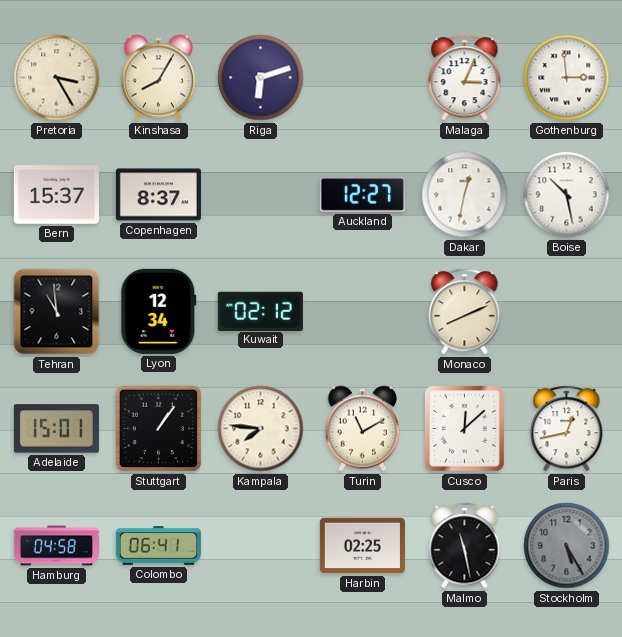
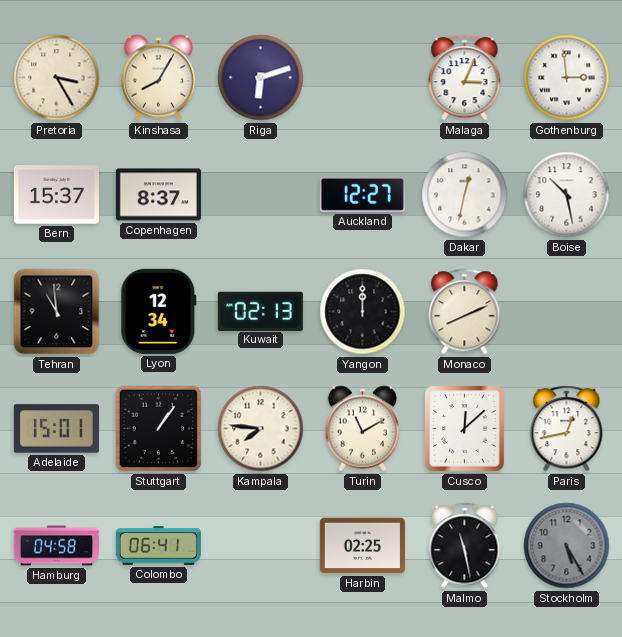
Kuwait: 02:12 -> 02:13 (260, 311)
Yangon: none -> 12:00 (363, 312)
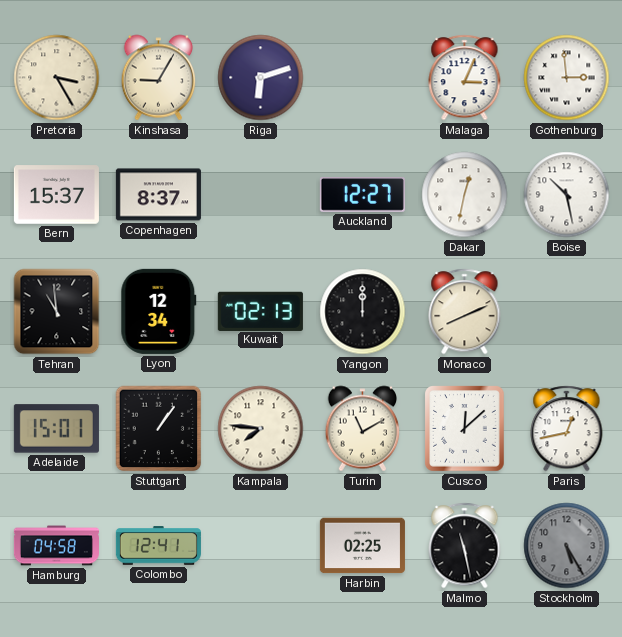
Kinshasa: 8:05 -> 9:05 (159, 78)
Colombo: 06:41 -> 12:41 (158, 546)
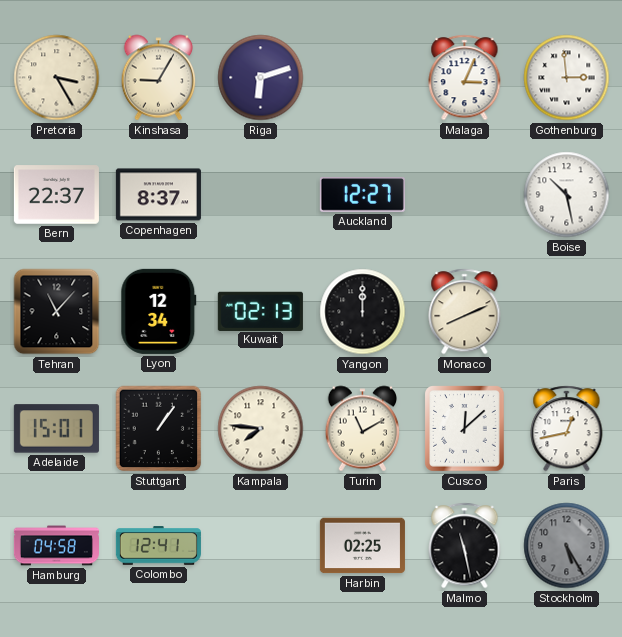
Bern: 15:37 -> 22:37 (56, 195)
Dakar: 12:32 -> none (465, 195)
Tehran: 10:59 -> 11:07 (57, 312)
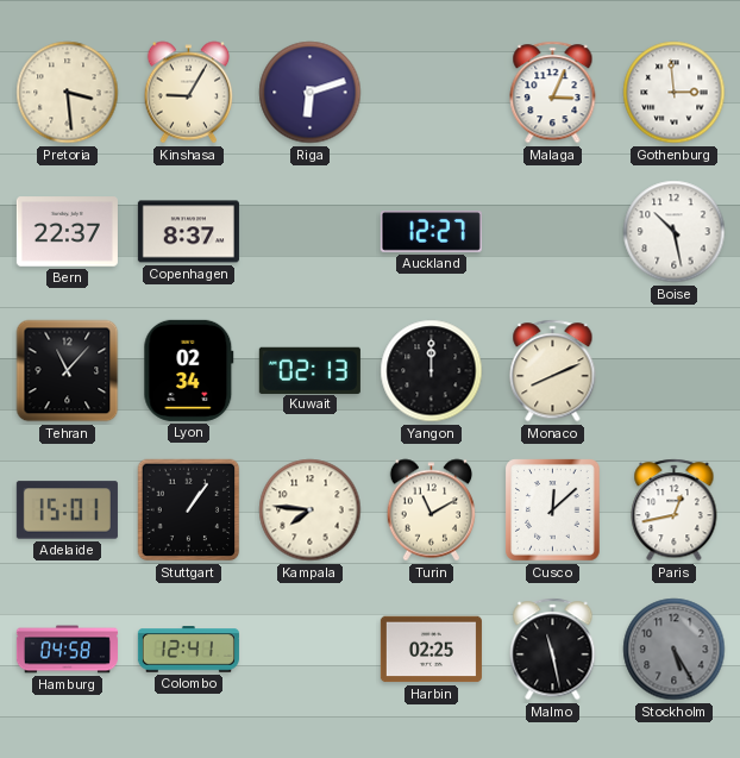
Pretoria: 3:25 -> 3:29 (68, 93)
Lyon: 12:34 -> 02:34 (189, 370)
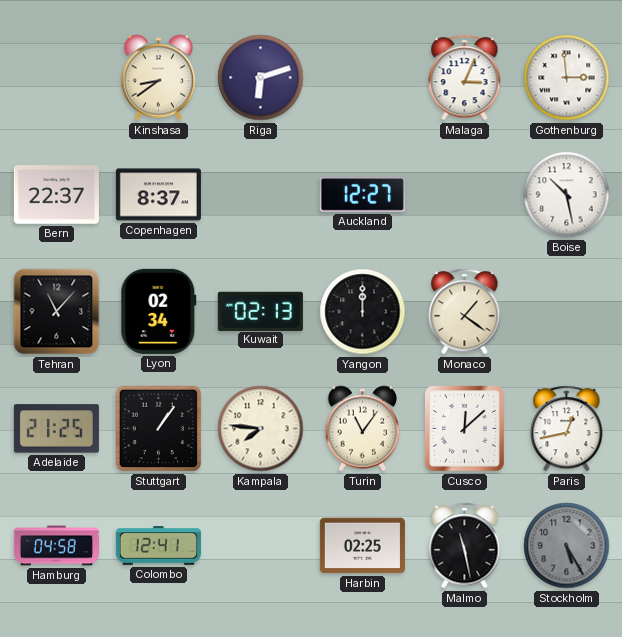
Pretoria: 3:29 -> none (68, 93)
Kinshasa: 9:05 -> 8:39 (159, 78)
Monaco: 8:11 -> 1:21 (465, 312)
Adelaide: 15:01 -> 21:25 (56, 429)
Turin: 11:10 -> 11:06 (363, 429)
